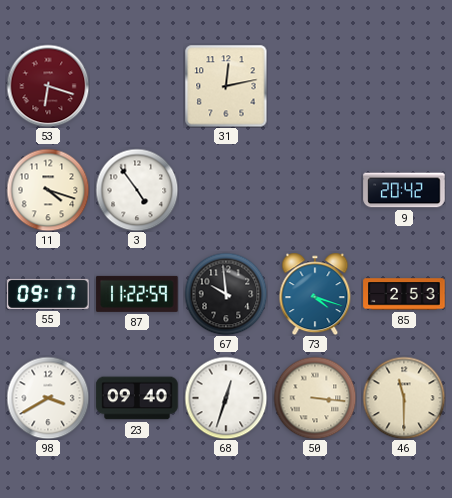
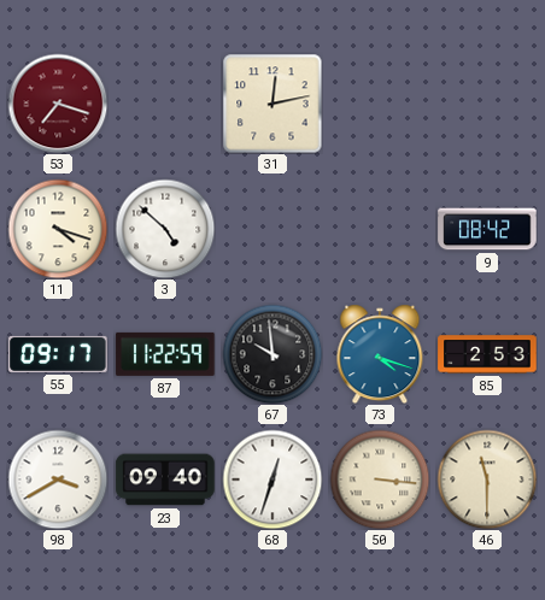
53: 6:18 -> 7:18 (58, 104)
3: 4:54 -> 4:52 (165, 229)
9: 20:42 -> 08:42 (487, 229)
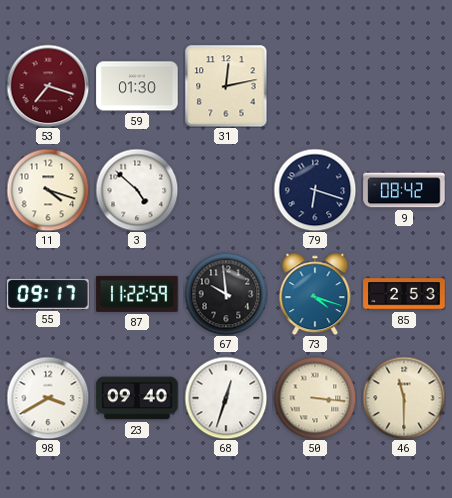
59: none -> 01:30 (137, 86)
79: none -> 6:18 (315, 190)
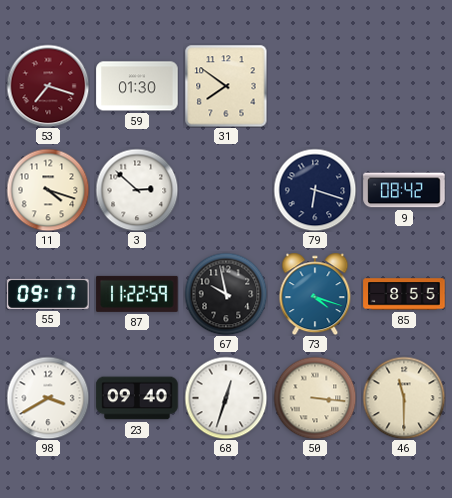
31: 12:13 -> 7:51 (226, 86)
3: 4:52 -> 2:52 (137, 190)
67: 9:59 -> 9:58 (226, 294)
85: 2:53 -> 8:55 (404, 294)
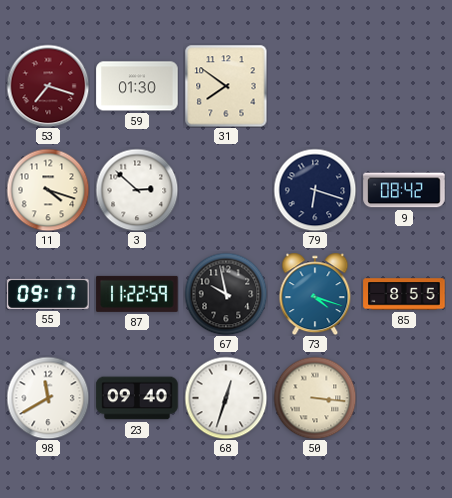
98: 3:40 -> 11:40 (48, 398)
46: 11:30 -> none (404, 398)
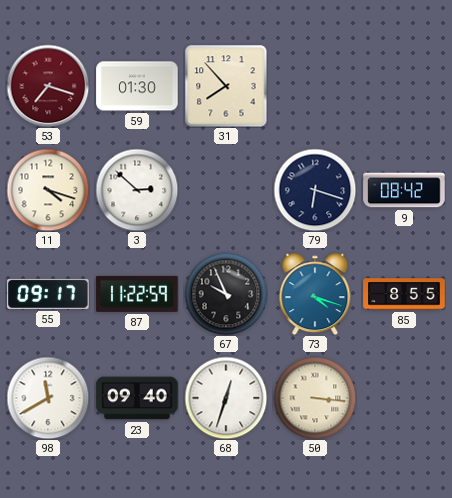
31: 7:51 -> 7:53 (226, 86)
67: 9:58 -> 9:56 (226, 294)
